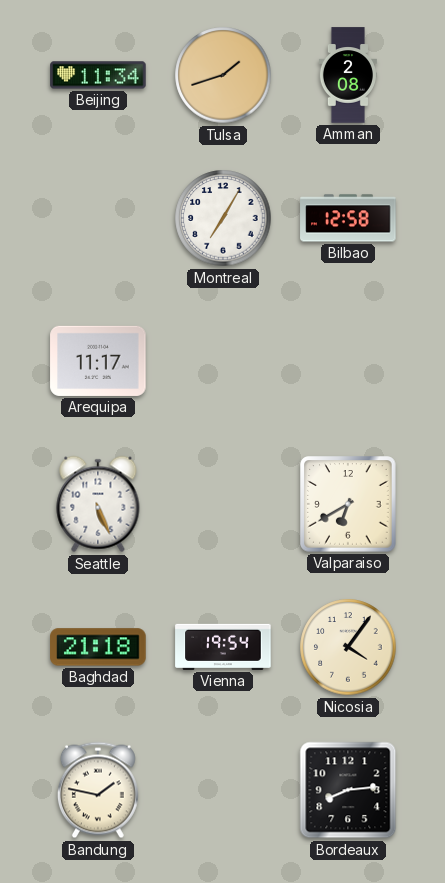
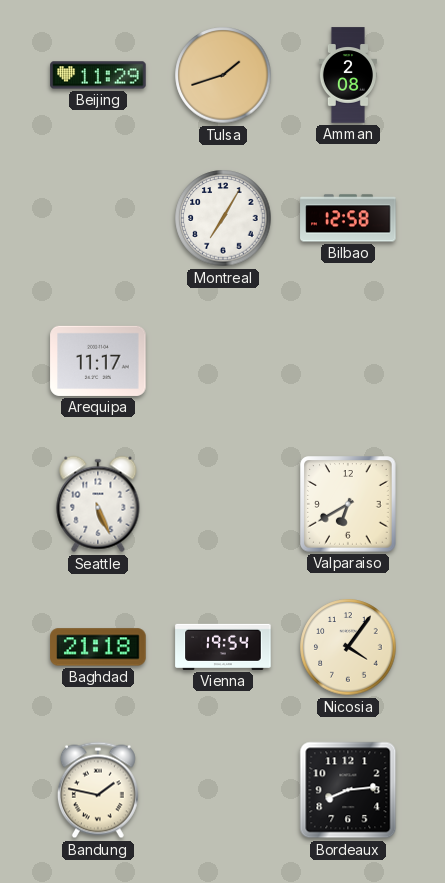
Beijing: 11:34 -> 11:29 (98, 75)
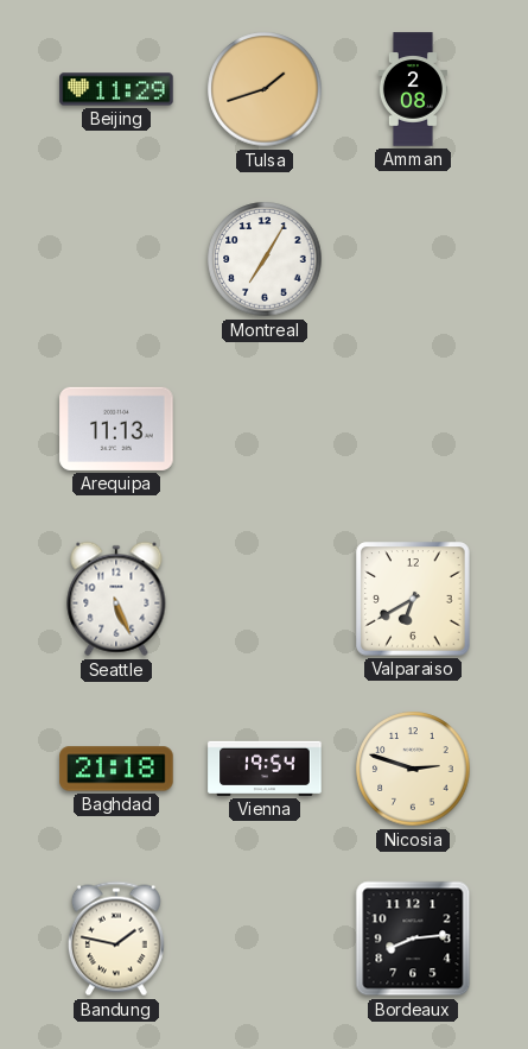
Bilbao: 12:58 -> none (348, 218)
Arequipa: 11:17 -> 11:13 (116, 429)
Nicosia: 4:06 -> 2:48 (413, 769)
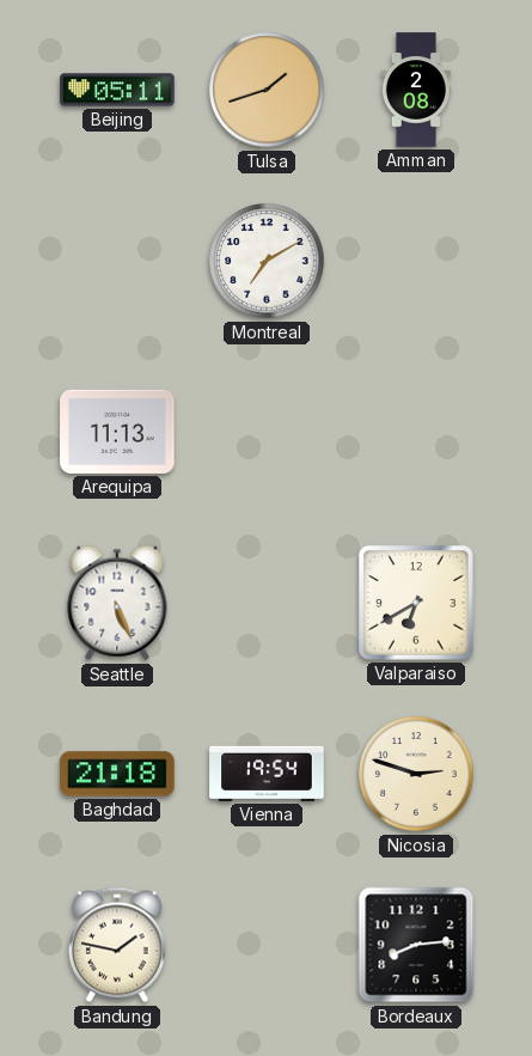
Beijing: 11:29 -> 05:11 (117, 90)
Montreal: 7:05 -> 7:10 (267, 261)
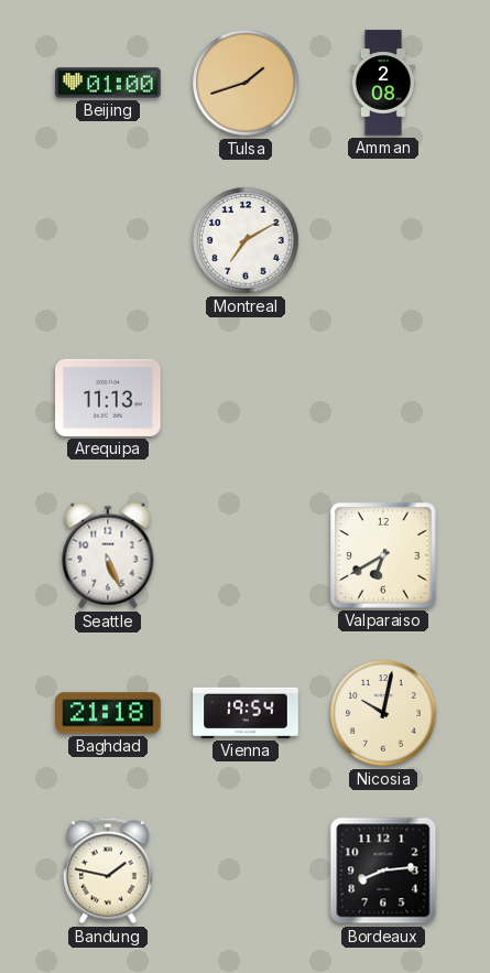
Beijing: 05:11 -> 01:00 (108, 83)
Nicosia: 2:48 -> 10:02 (383, 713)
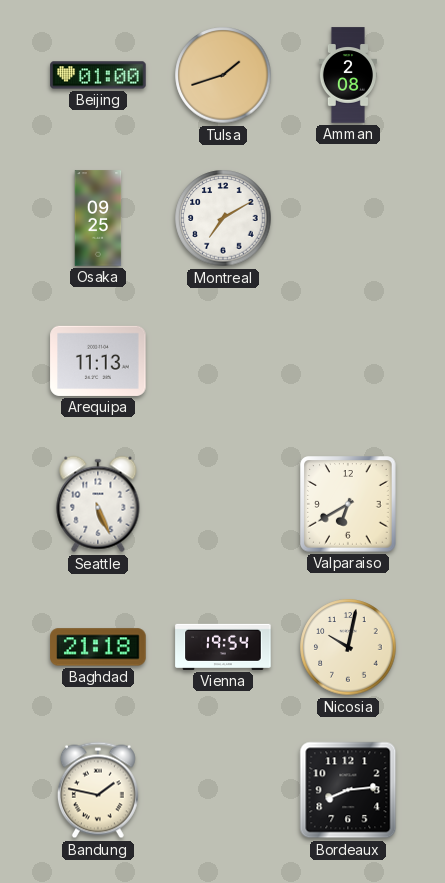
Osaka: none -> 09:25 (98, 218)
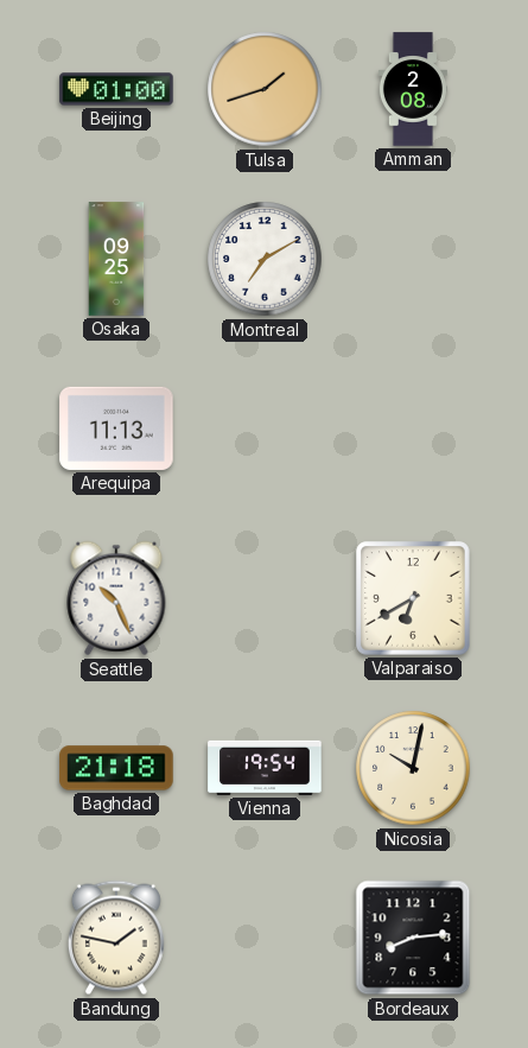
Seattle: 5:26 -> 10:26 (116, 598)
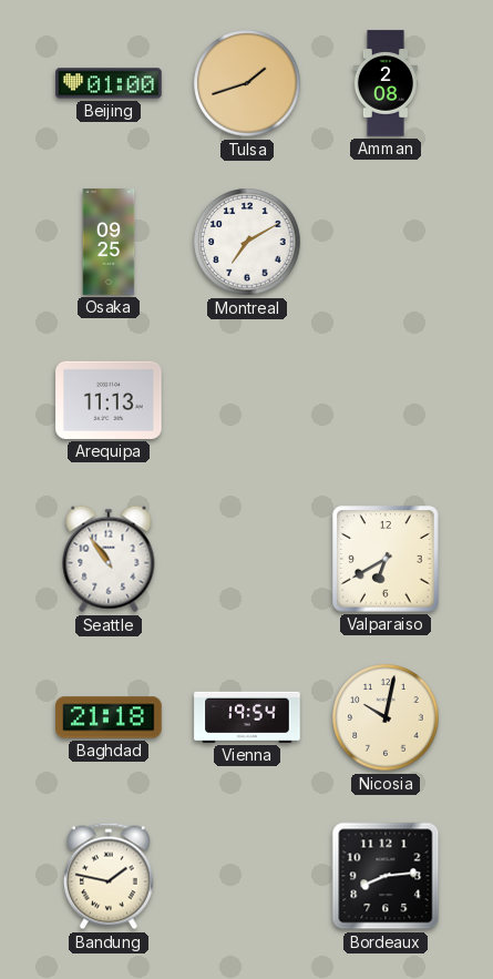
Seattle: 10:26 -> 10:54 (109, 559)
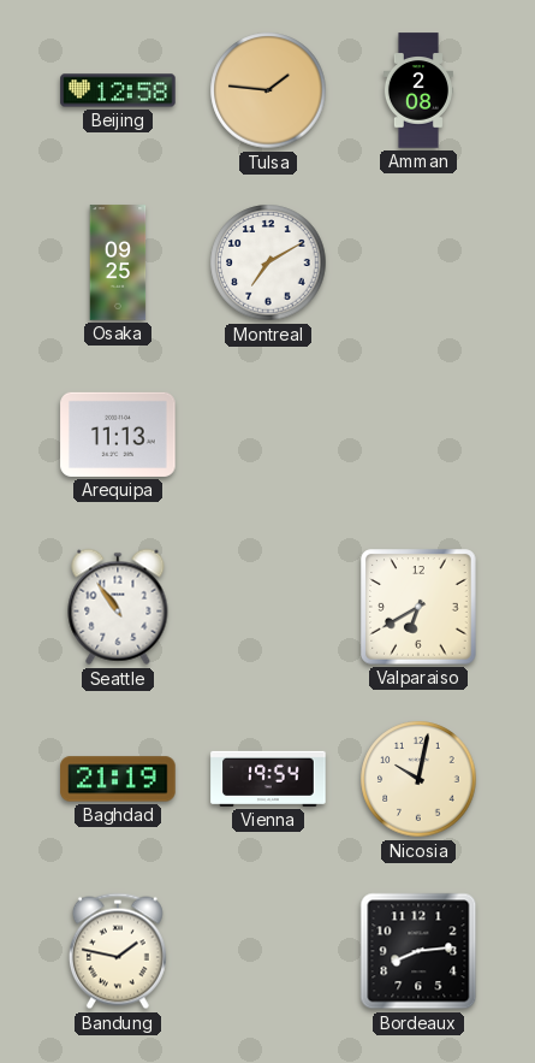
Beijing: 01:00 -> 12:58 (118, 90)
Tulsa: 1:42 -> 1:46 (268, 90)
Baghdad: 21:18 -> 21:19 (118, 779)
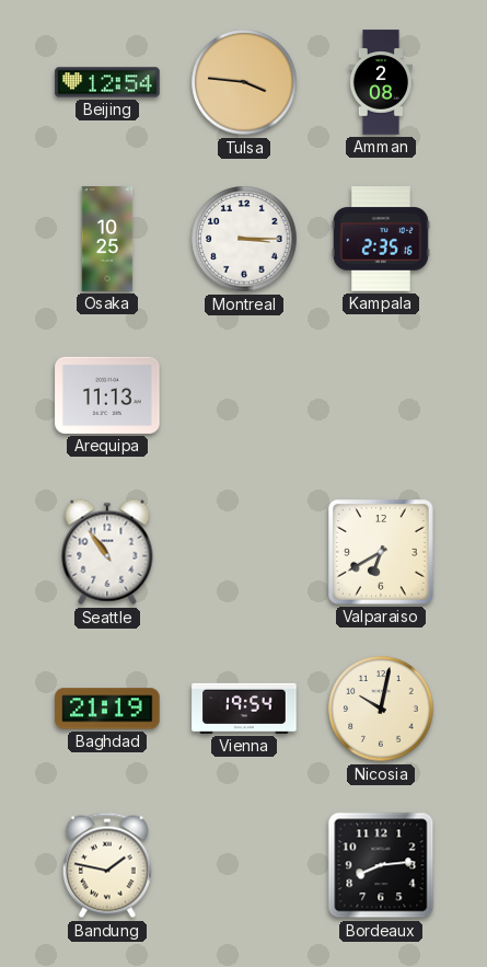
Beijing: 12:58 -> 12:54 (107, 82)
Tulsa: 1:46 -> 3:46 (244, 82)
Osaka: 09:25 -> 10:25 (107, 239)
Montreal: 7:10 -> 3:15 (244, 239)
Kampala: none -> 2:35 (381, 239)
